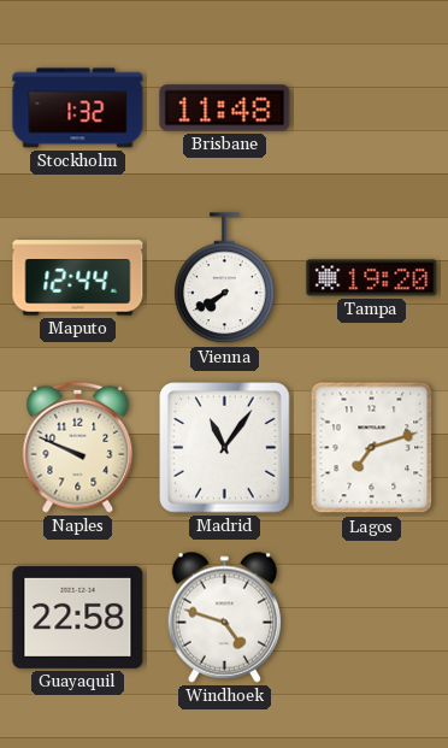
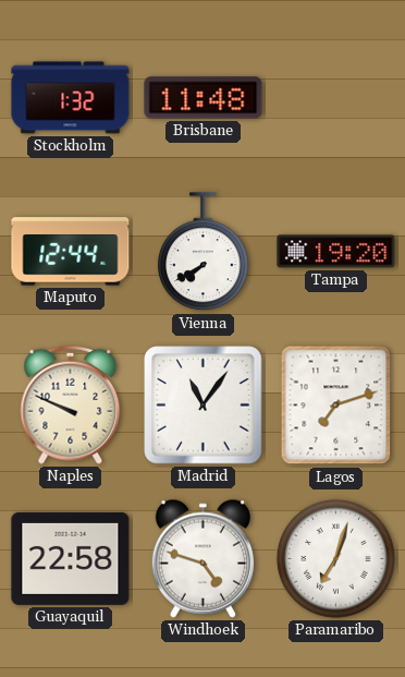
Paramaribo: none -> 7:03 (336, 559)
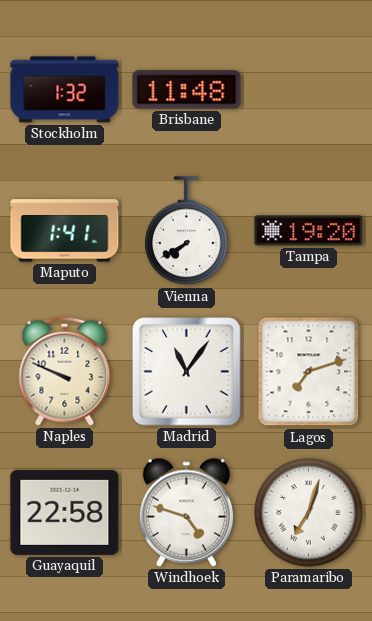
Maputo: 12:44 -> 1:41 (65, 231)
